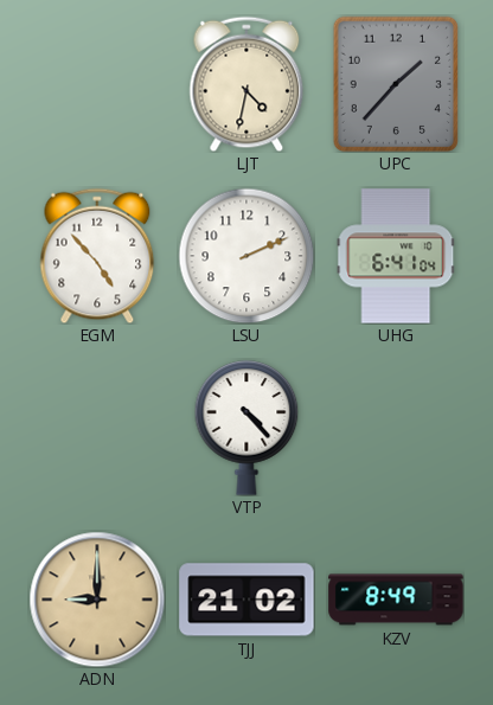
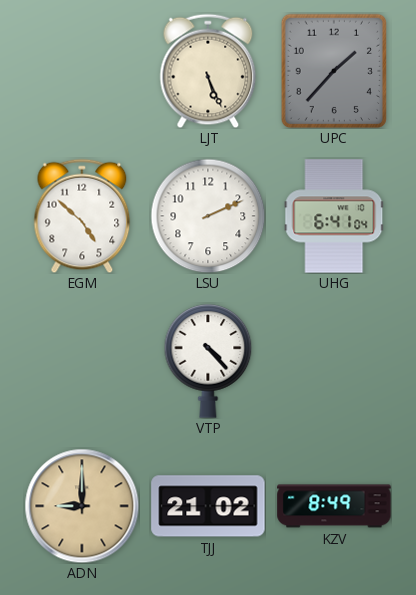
LJT: 4:32 -> 5:26 (208, 71)
EGM: 4:53 -> 4:52 (82, 216)
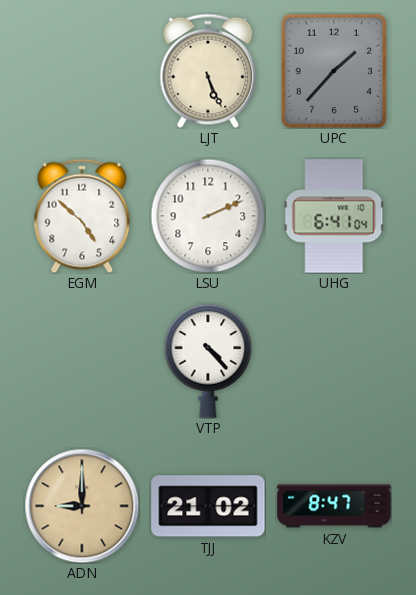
KZV: 8:49 -> 8:47 (334, 506)
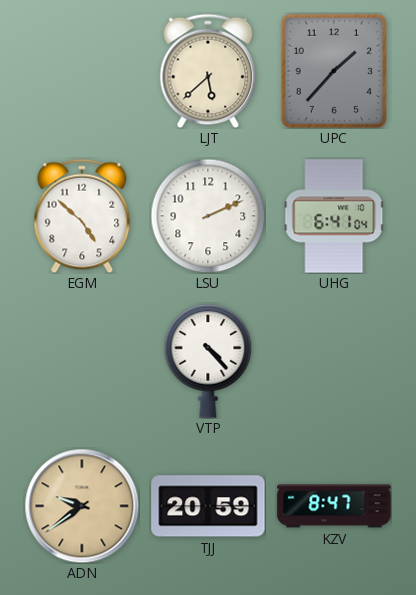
LJT: 5:26 -> 5:38 (208, 71)
ADN: 9:00 -> 9:39 (82, 506)
TJJ: 21:02 -> 20:59 (208, 506)
